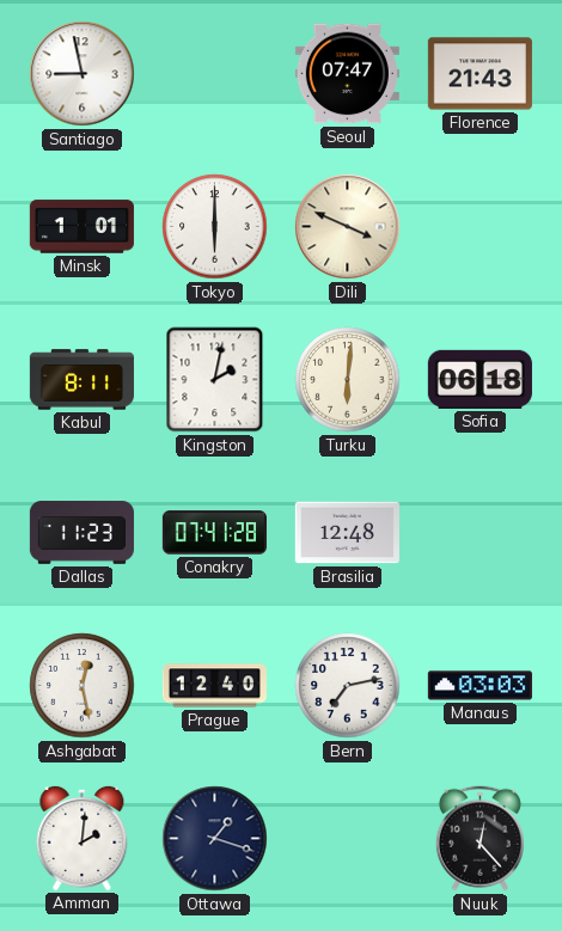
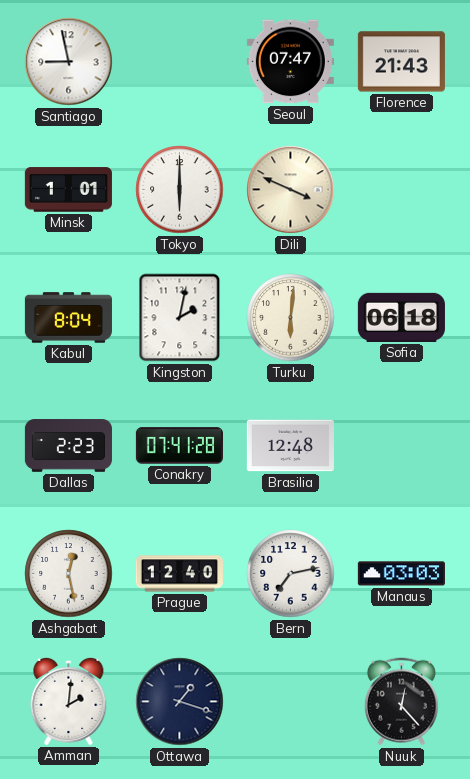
Kabul: 8:11 -> 8:04 (68, 318)
Dallas: 11:23 -> 2:23 (68, 446)
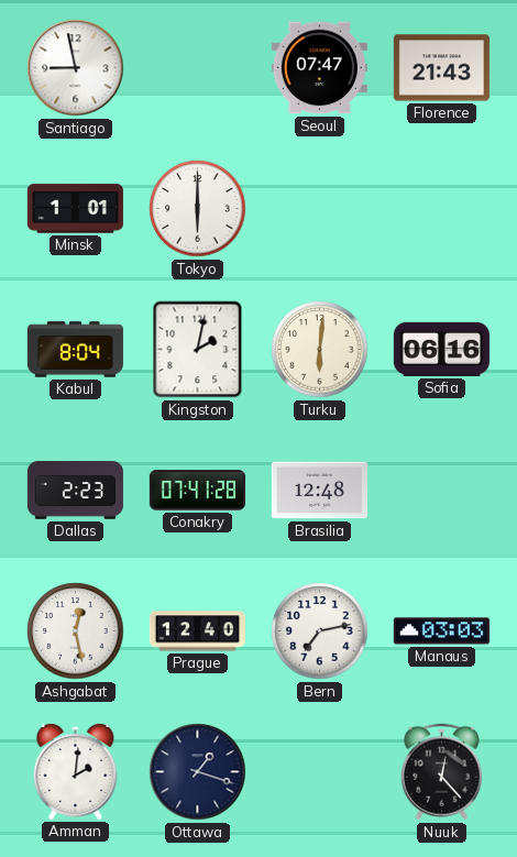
Dili: 3:49 -> none (291, 190)
Sofia: 06:18 -> 06:16 (441, 349)
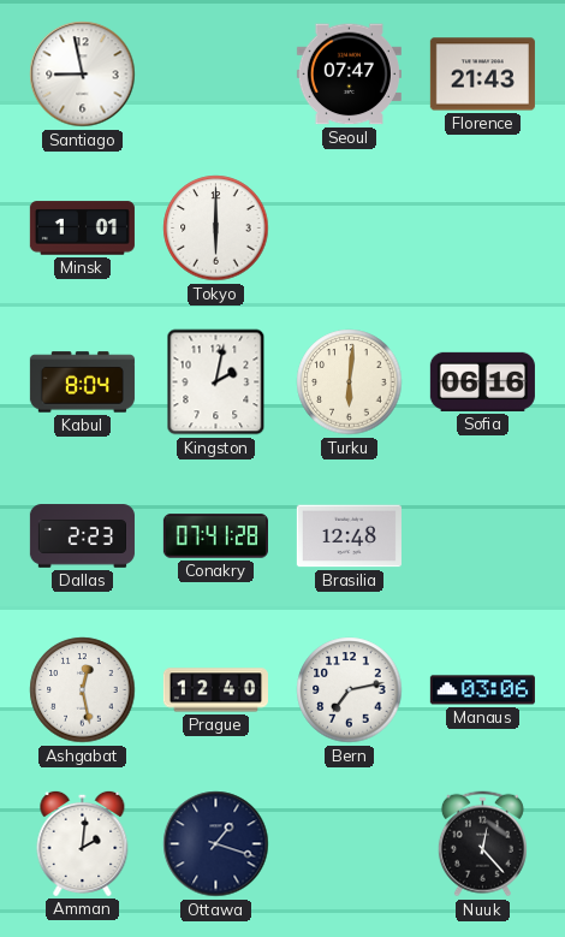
Manaus: 03:03 -> 03:06 (482, 690)
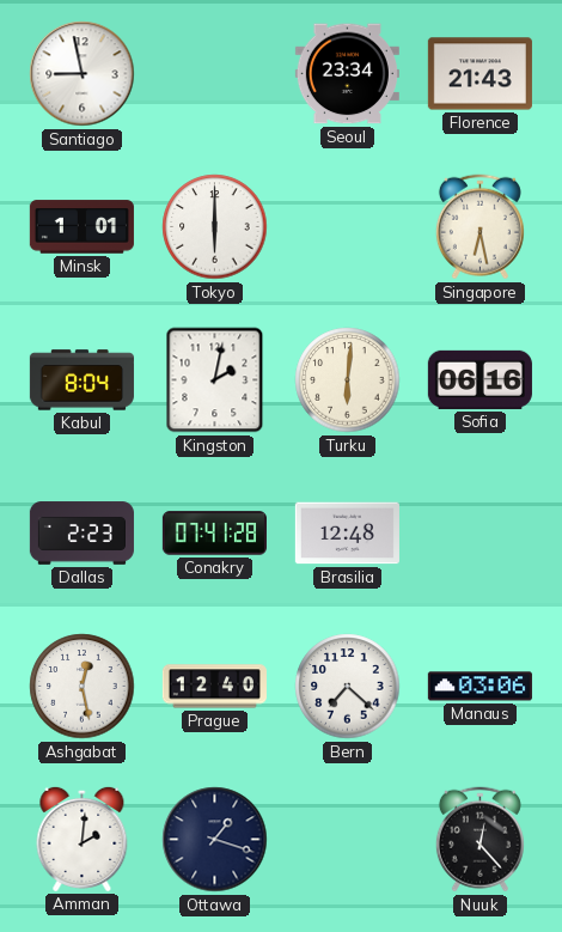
Seoul: 07:47 -> 23:34 (347, 74)
Singapore: none -> 6:28 (479, 227)
Bern: 7:13 -> 7:22 (348, 687)
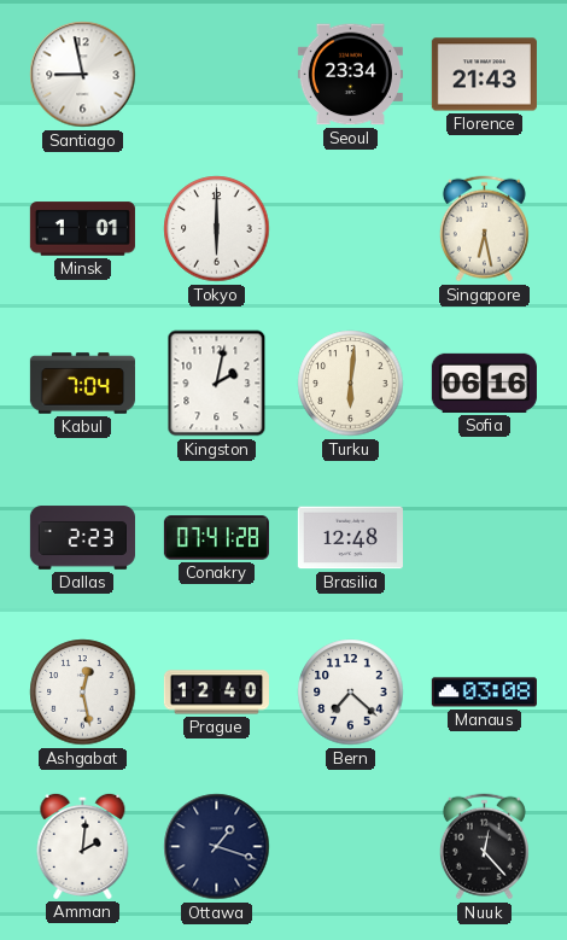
Kabul: 8:04 -> 7:04 (82, 384)
Manaus: 03:06 -> 03:08 (484, 693)
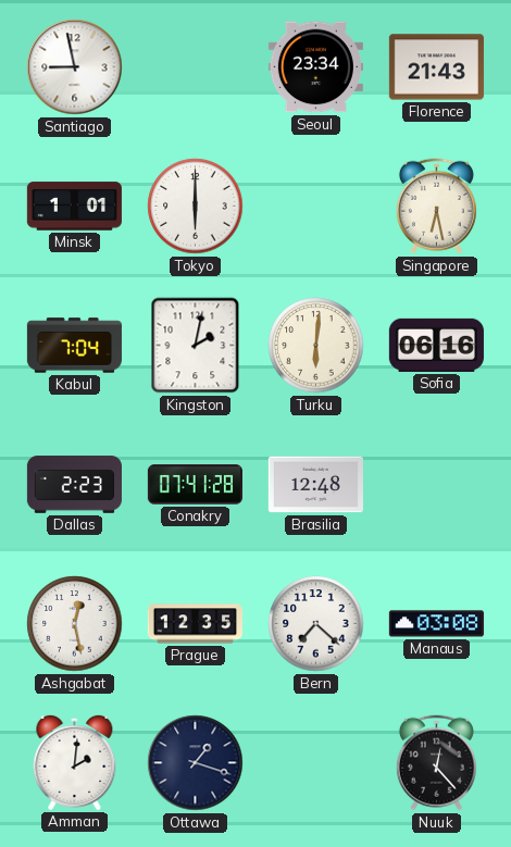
Prague: 12:40 -> 12:35 (195, 624)
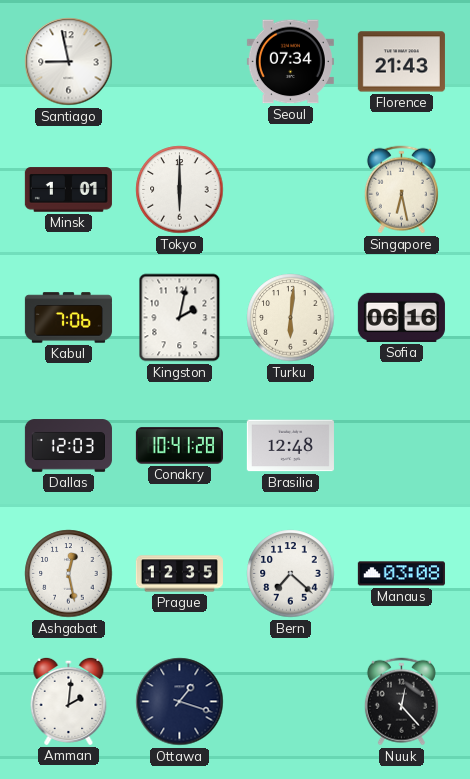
Seoul: 23:34 -> 07:34 (290, 62)
Kabul: 7:04 -> 7:06 (68, 318)
Dallas: 2:23 -> 12:03 (68, 446)
Conakry: 07:41 -> 10:41 (179, 446)
